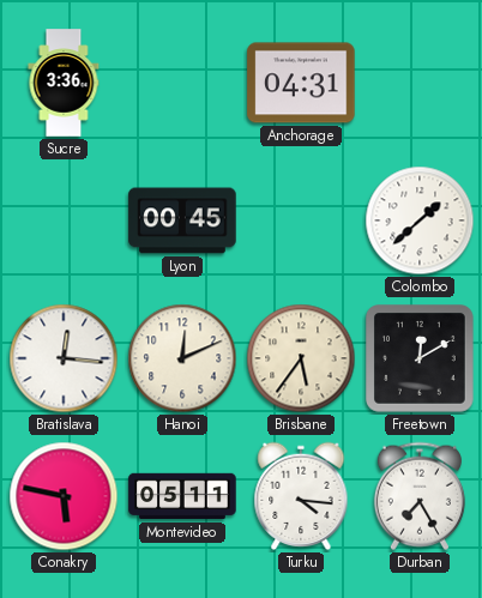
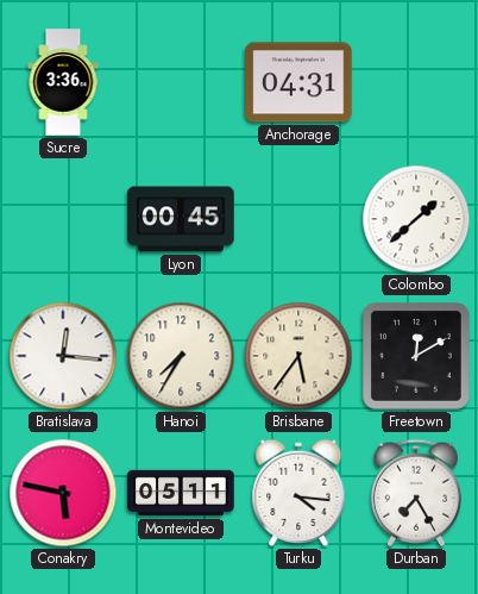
Hanoi: 12:11 -> 7:35 (181, 356)
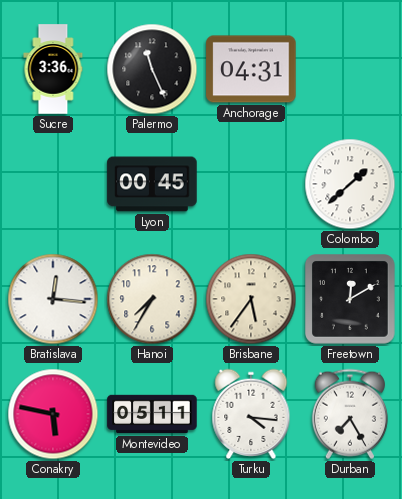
Palermo: none -> 11:26 (152, 69)
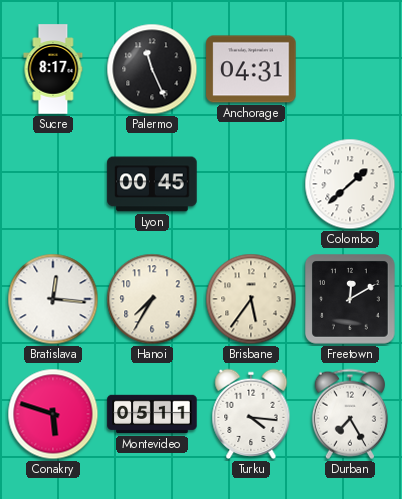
Sucre: 3:36 -> 8:17 (53, 69)
Conakry: 5:47 -> 5:48 (53, 414)
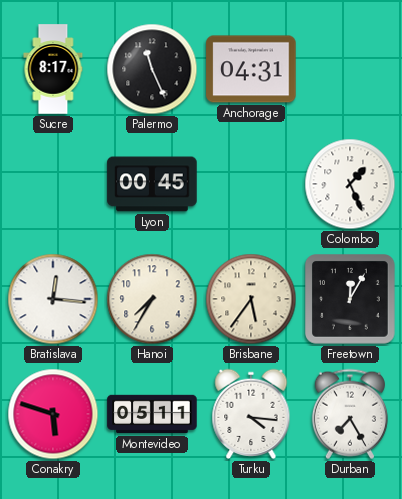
Colombo: 1:38 -> 1:26 (350, 184)
Freetown: 12:10 -> 12:05 (350, 299)
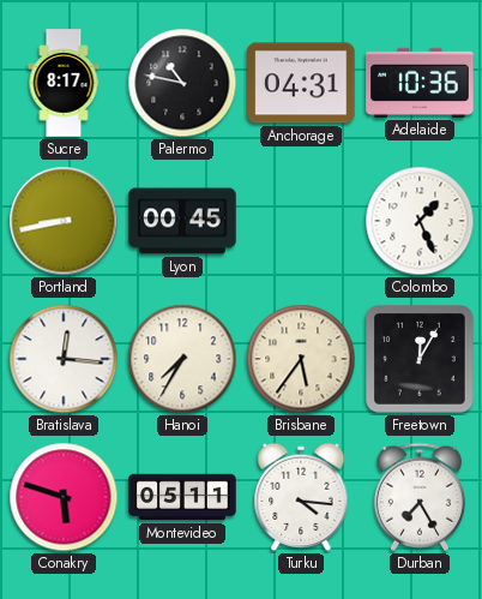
Palermo: 11:26 -> 10:47 (182, 83)
Adelaide: none -> 10:36 (420, 83)
Portland: none -> 8:43 (64, 221)
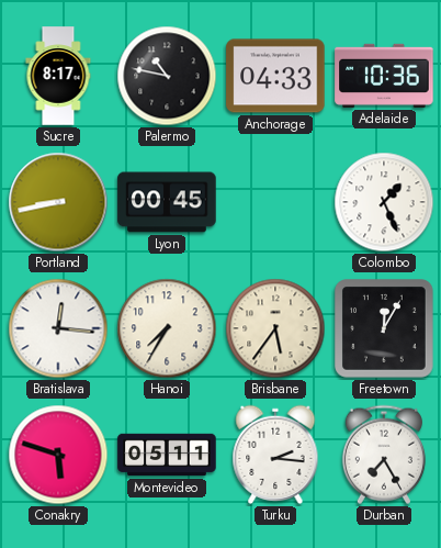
Anchorage: 04:31 -> 04:33 (275, 76)
Turku: 4:16 -> 2:16 (275, 455)
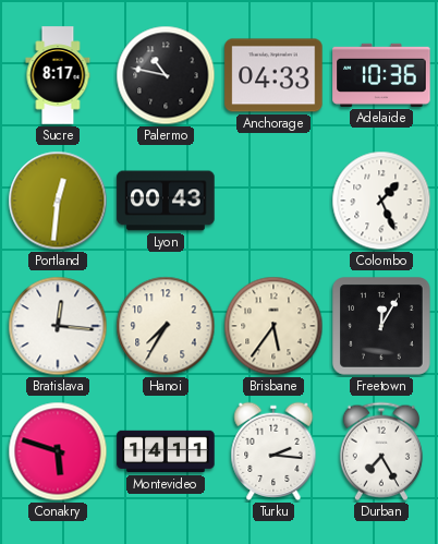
Portland: 8:43 -> 12:31 (58, 201)
Lyon: 00:45 -> 00:43 (166, 201)
Montevideo: 05:11 -> 14:11 (166, 451)
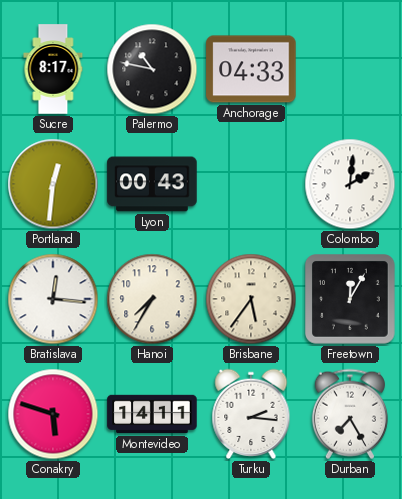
Adelaide: 10:36 -> none (381, 75)
Colombo: 1:26 -> 2:01 (350, 184)
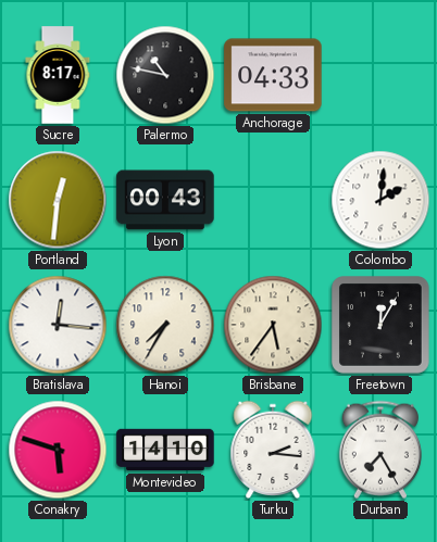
Montevideo: 14:11 -> 14:10 (165, 450)
